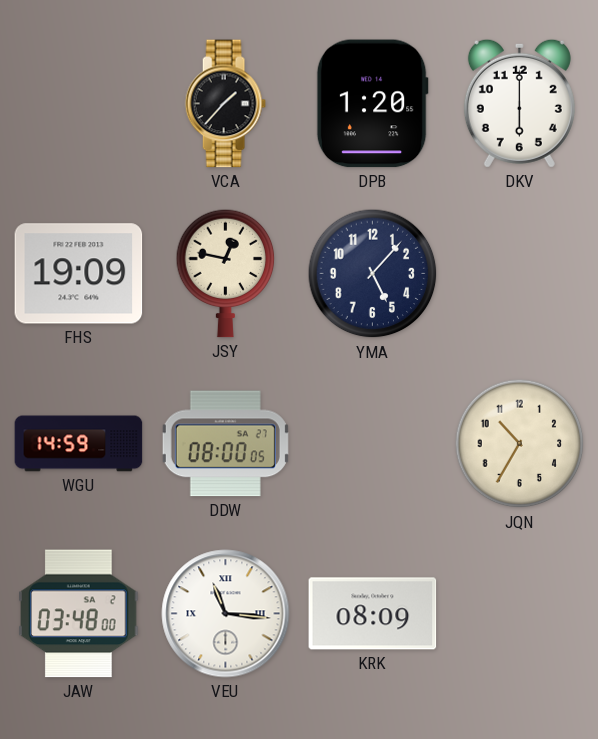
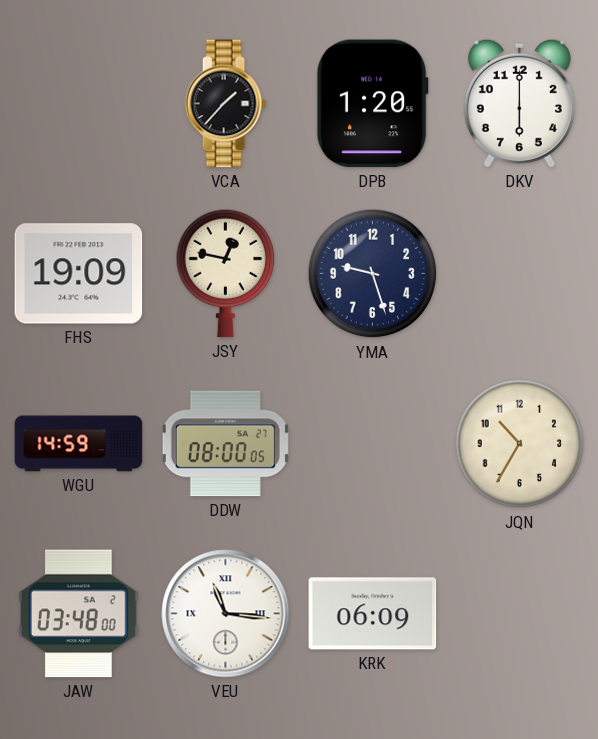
YMA: 5:07 -> 9:27 (373, 274)
KRK: 08:09 -> 06:09 (373, 614)
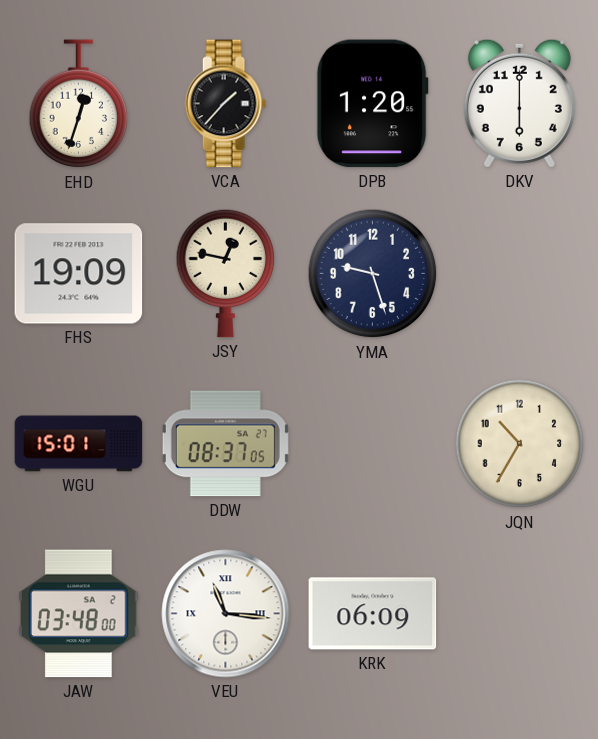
EHD: none -> 12:33 (79, 104)
WGU: 14:59 -> 15:01 (79, 444)
DDW: 08:00 -> 08:37 (225, 444)
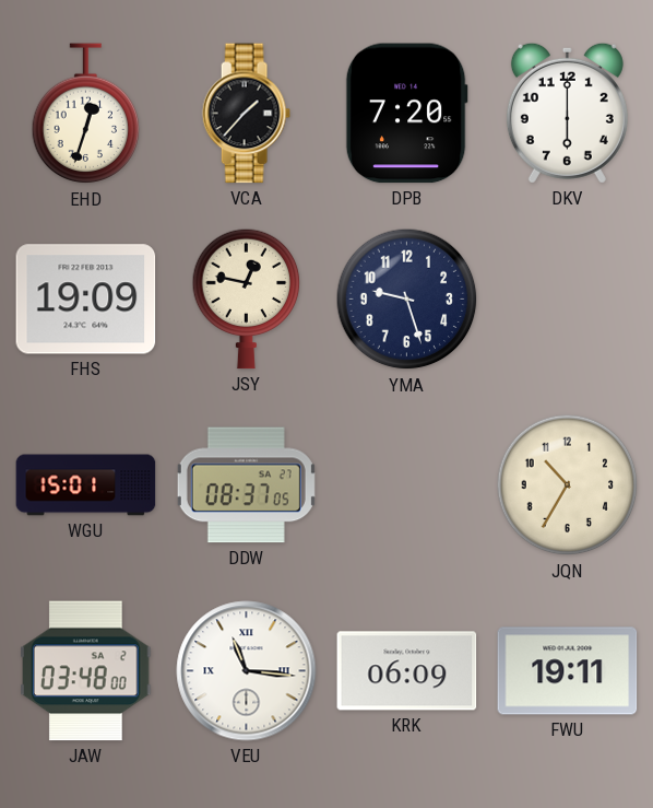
DPB: 1:20 -> 7:20 (406, 114)
FWU: none -> 19:11 (568, 671)
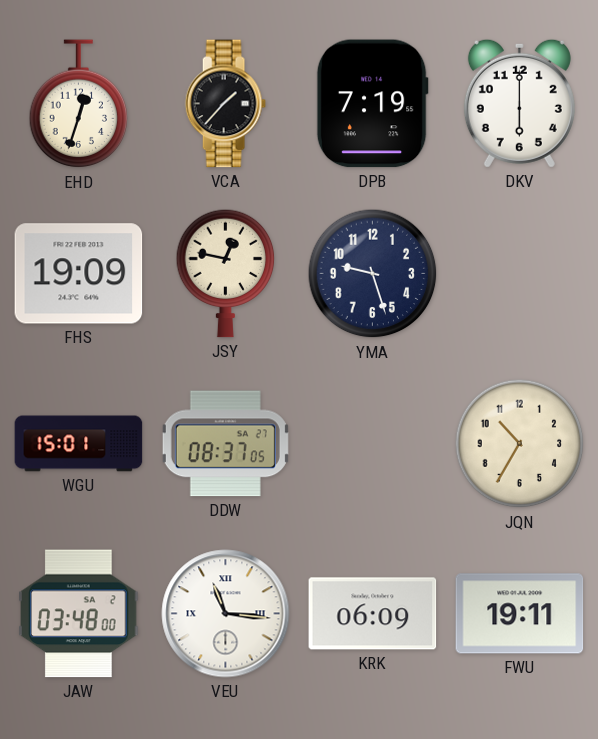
DPB: 7:20 -> 7:19 (372, 104)
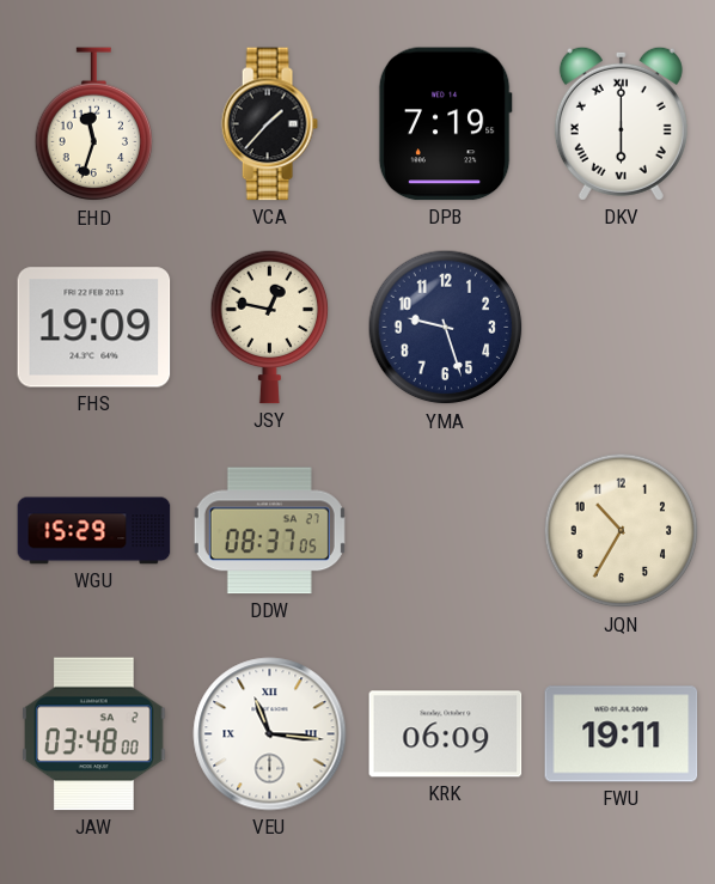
EHD: 12:33 -> 11:33 (94, 124)
DKV numerals: Arabic -> Roman (621, 123)
WGU: 15:01 -> 15:29 (94, 531)
